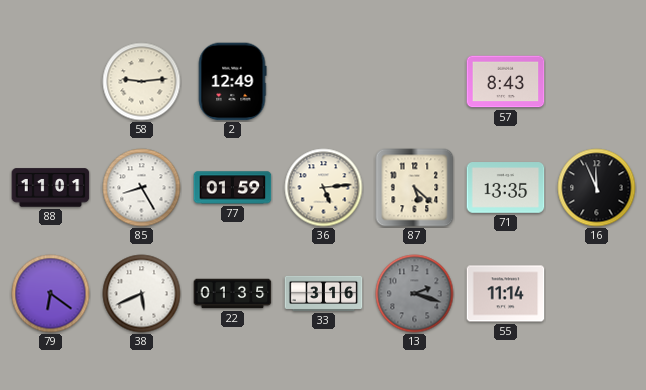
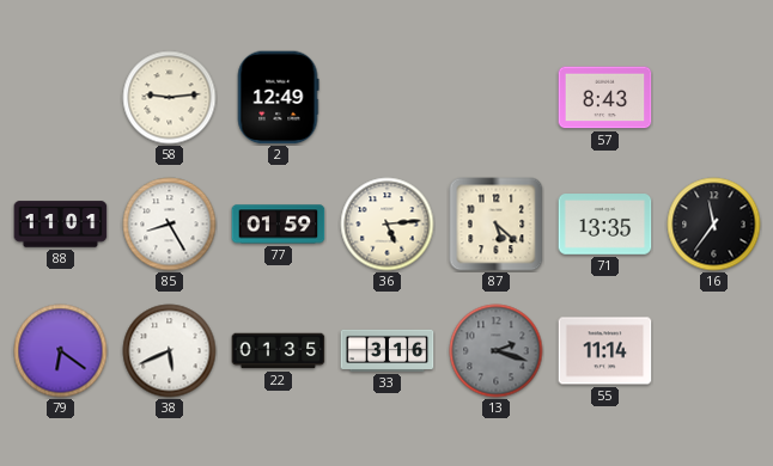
16: 11:56 -> 11:36 (714, 225)
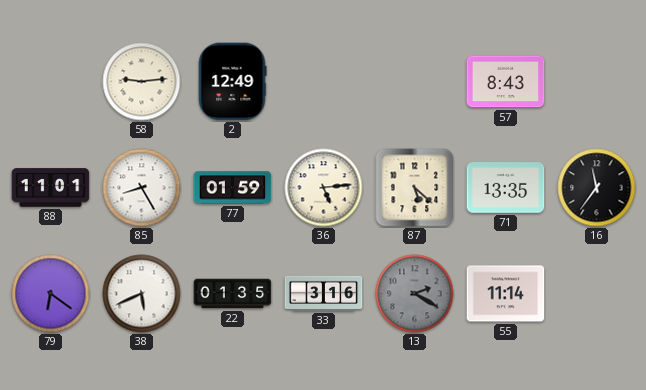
13: 2:18 -> 2:20 (415, 294)
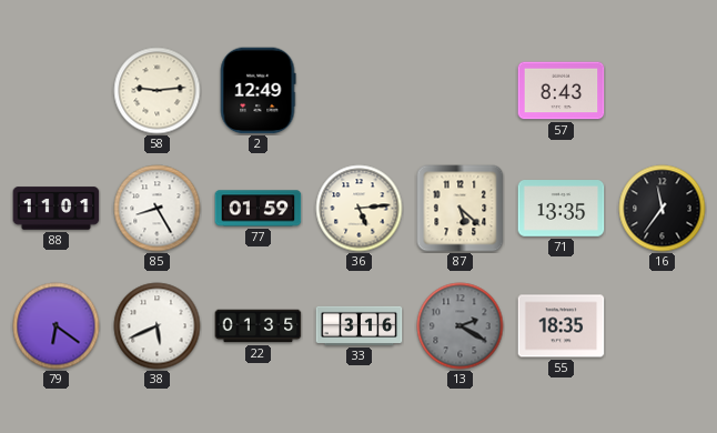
55: 11:14 -> 18:35 (562, 326)
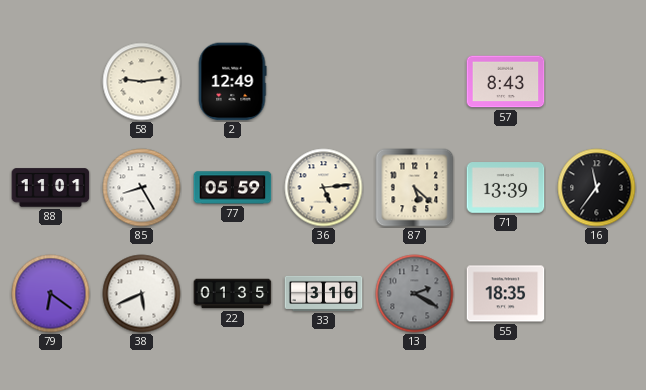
77: 01:59 -> 05:59 (233, 188)
71: 13:35 -> 13:39 (506, 188)
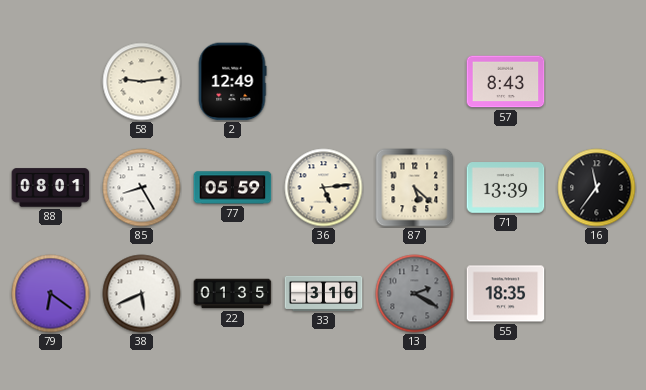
88: 11:01 -> 08:01 (51, 188)
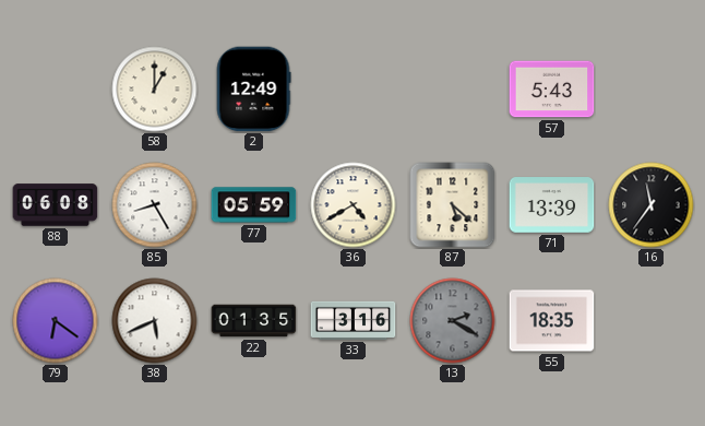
58: 9:14 -> 1:00 (155, 90)
57: 8:43 -> 5:43 (552, 90)
88: 08:01 -> 06:08 (56, 205)
36: 5:14 -> 4:40 (354, 205)
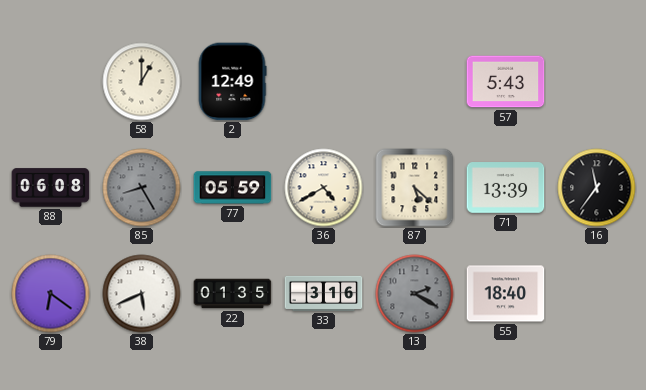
85 dial: white -> grey (142, 188)
55: 18:35 -> 18:40 (506, 294)
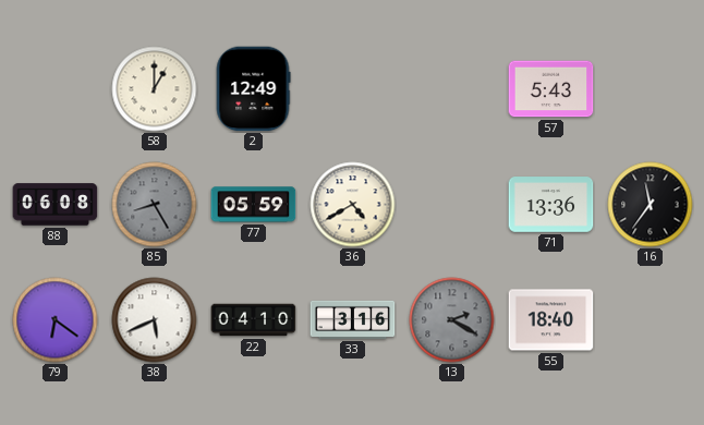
87: 5:22 -> none (415, 188)
71: 13:39 -> 13:36 (551, 205)
22: 01:35 -> 04:10 (254, 320)
